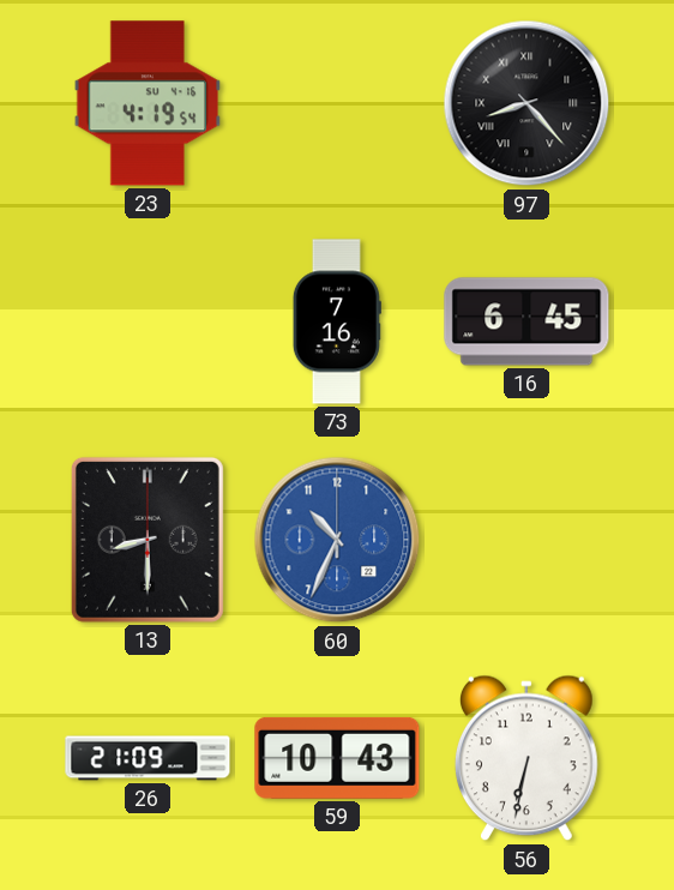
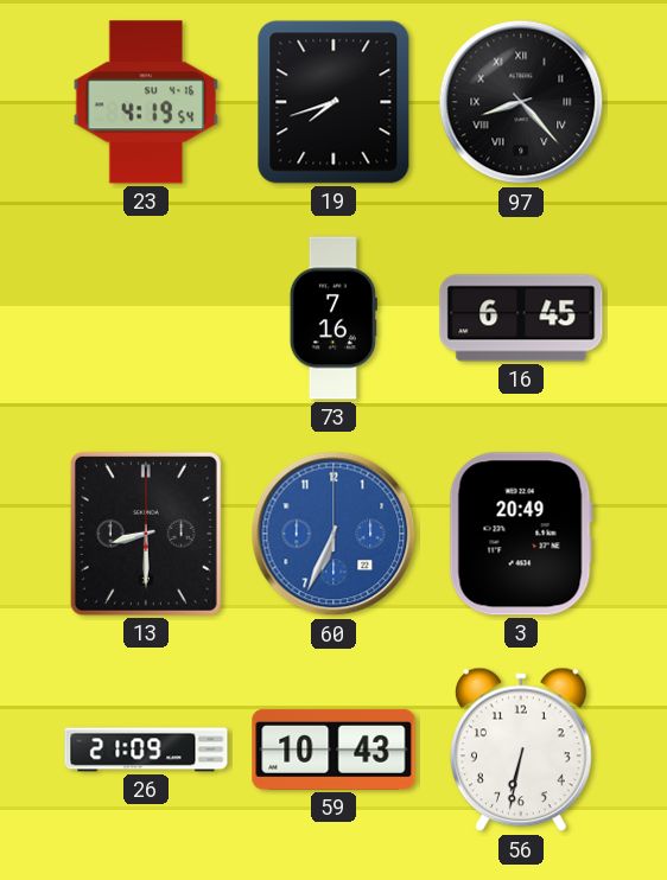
19: none -> 7:42 (333, 102)
60: 10:34 -> 6:34 (333, 534)
3: none -> 20:49 (521, 534)
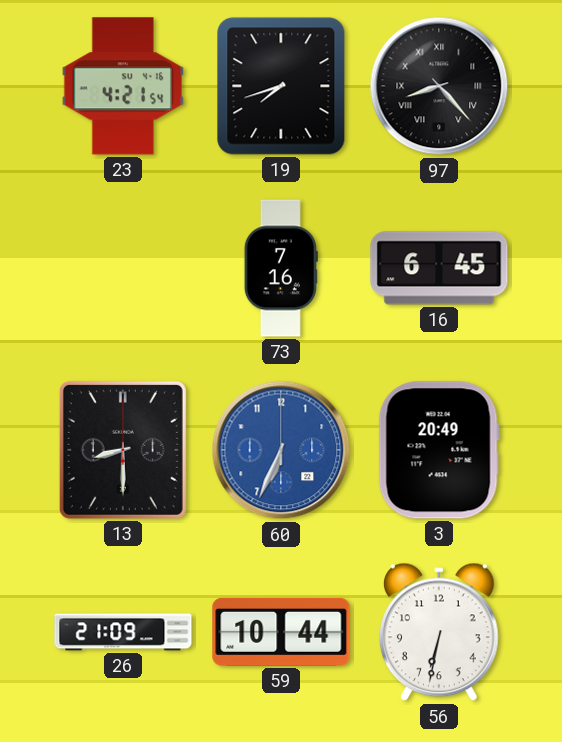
23: 4:19 -> 4:21 (123, 86)
59: 10:43 -> 10:44 (281, 632)
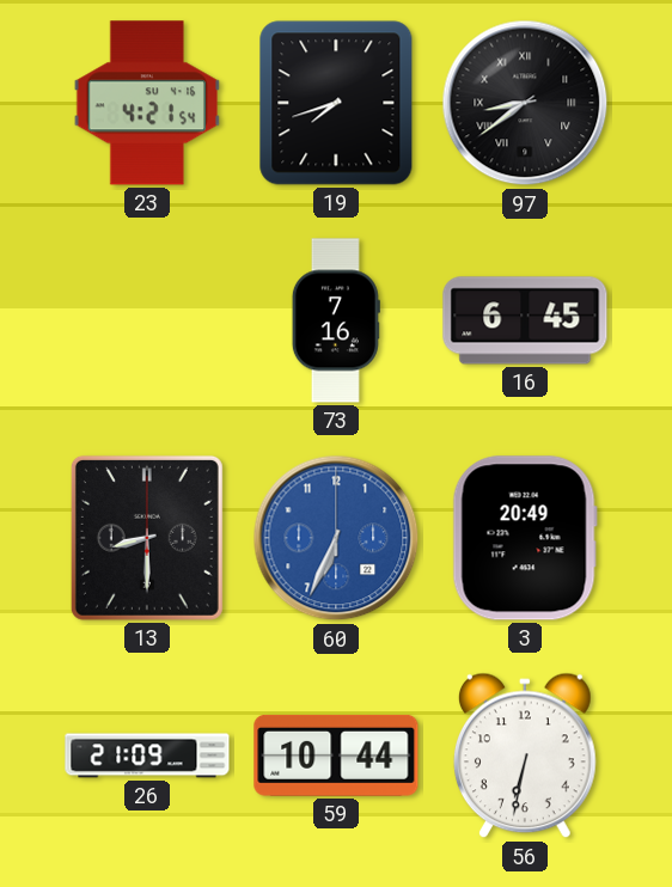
97: 8:23 -> 8:39 (525, 103)
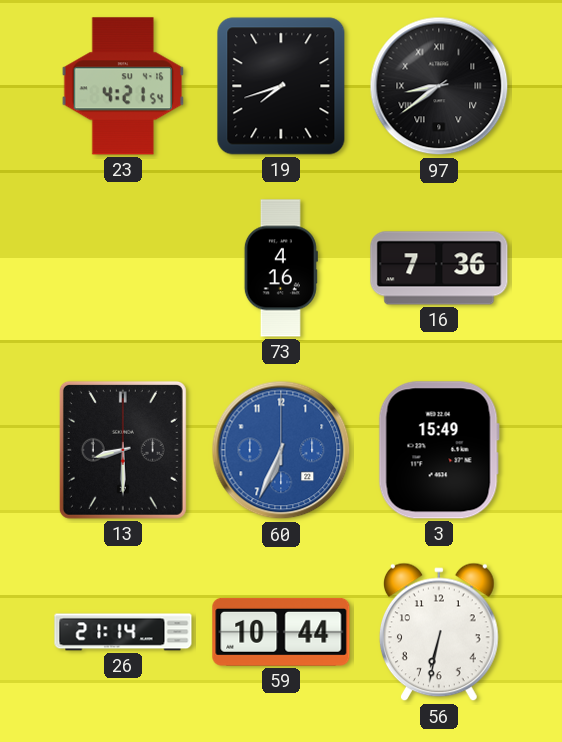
73: 7:16 -> 4:16 (281, 268)
16: 6:45 -> 7:36 (439, 268)
3: 20:49 -> 15:49 (439, 450)
26: 21:09 -> 21:14 (123, 632)
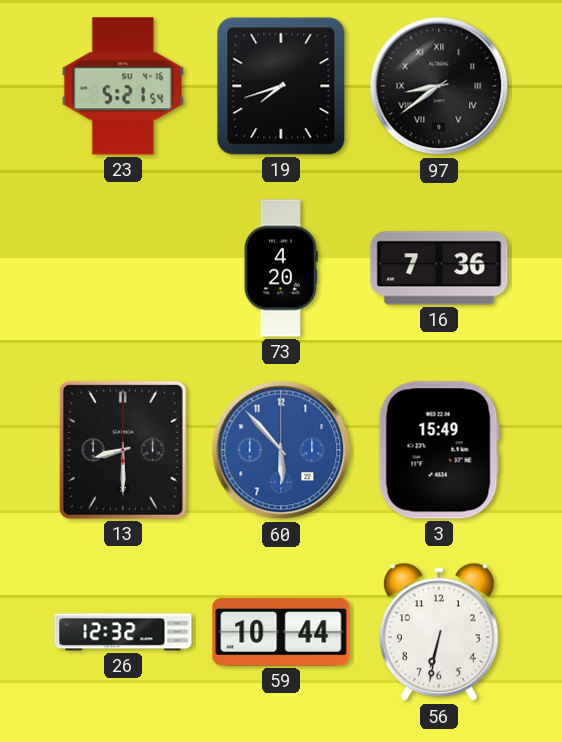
23: 4:21 -> 5:21 (123, 86)
73: 4:16 -> 4:20 (281, 268)
60: 6:34 -> 5:53 (281, 450)
26: 21:14 -> 12:32 (123, 632)
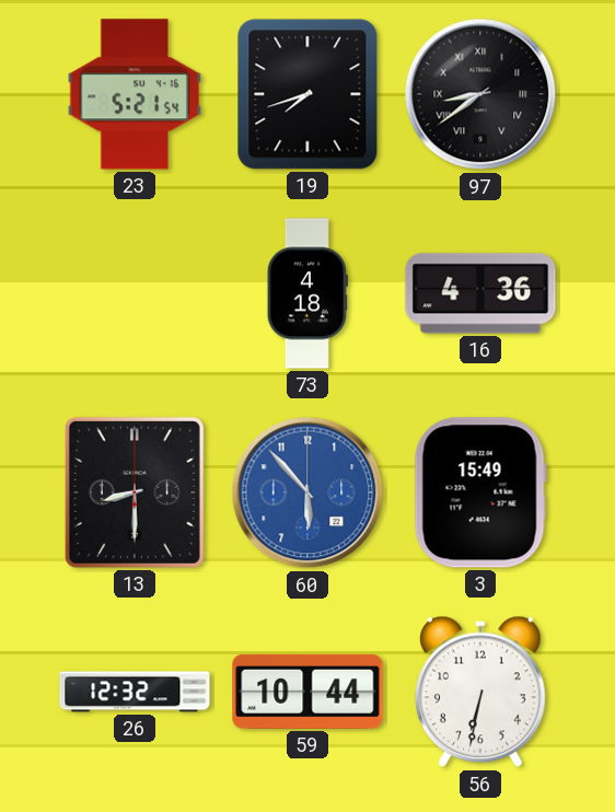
73: 4:20 -> 4:18 (307, 293)
16: 7:36 -> 4:36 (480, 293)
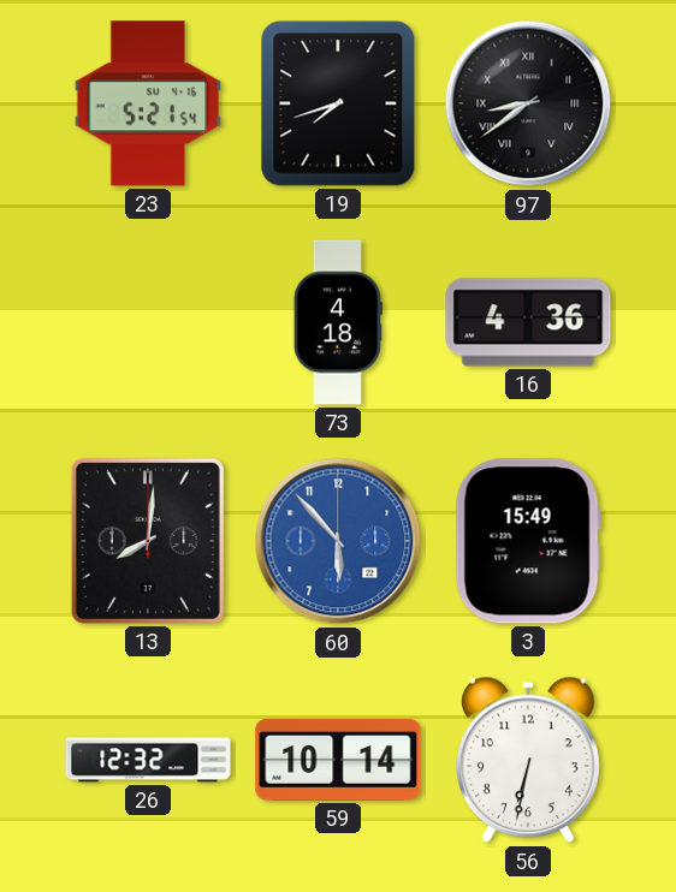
13: 8:30 -> 8:01 (148, 541)
59: 10:44 -> 10:14 (338, 760)
